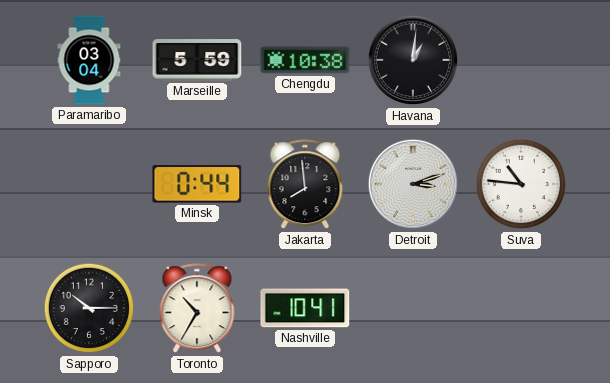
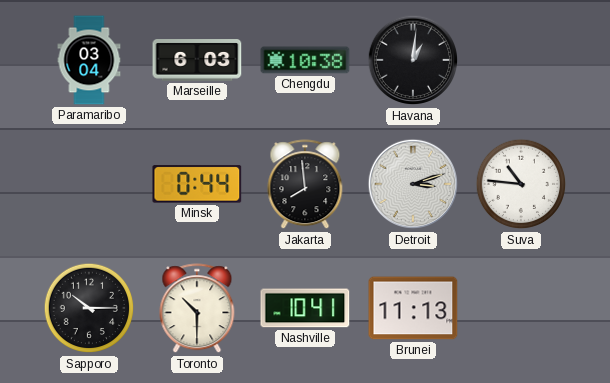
Marseille: 5:59 -> 6:03 (197, 60)
Toronto: 10:35 -> 10:30 (197, 309)
Brunei: none -> 11:13 (413, 308)
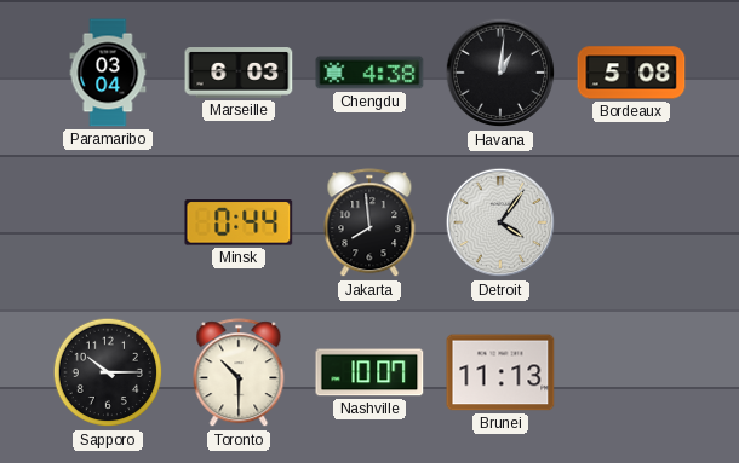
Chengdu: 10:38 -> 4:38 (369, 73)
Bordeaux: none -> 5:08 (631, 73)
Detroit: 3:12 -> 4:06 (500, 222)
Suva: 10:46 -> none (521, 184)
Nashville: 10:41 -> 10:07 (369, 372)
